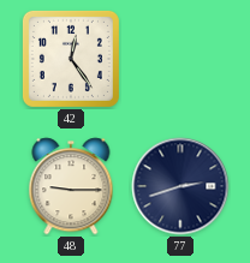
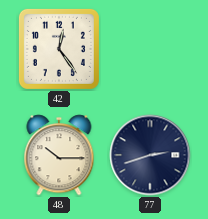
48: 9:15 -> 10:15 (59, 155)
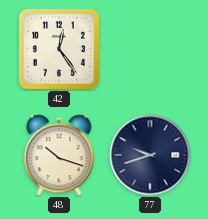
48: 10:15 -> 10:18 (59, 155)
77: 2:42 -> 9:42 (150, 155)
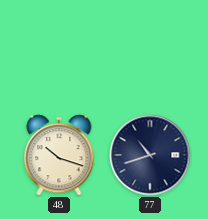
42: 12:24 -> none (59, 49)
77: 9:42 -> 10:42 (150, 155)
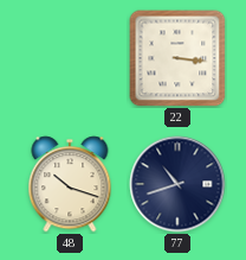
22: none -> 3:16 (177, 58)
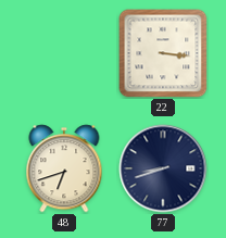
48: 10:18 -> 6:42 (64, 168)
77: 10:42 -> 8:42 (163, 168)
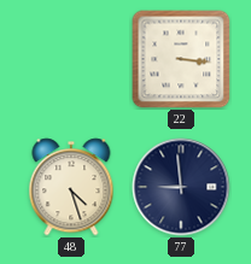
48: 6:42 -> 4:27 (71, 187)
77: 8:42 -> 8:59 (181, 187)
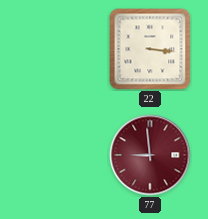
48: 4:27 -> none (71, 187)
77 dial: navy -> burgundy (150, 155)
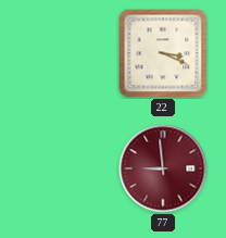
22: 3:16 -> 3:19 (163, 53)
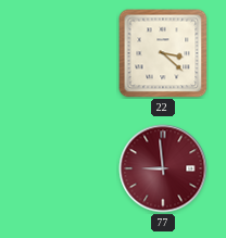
22: 3:19 -> 3:22 (163, 53)
